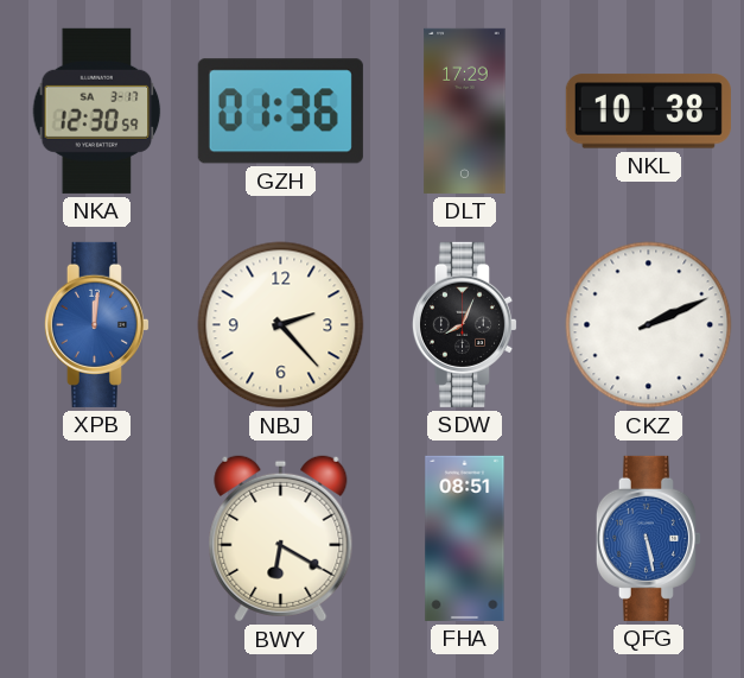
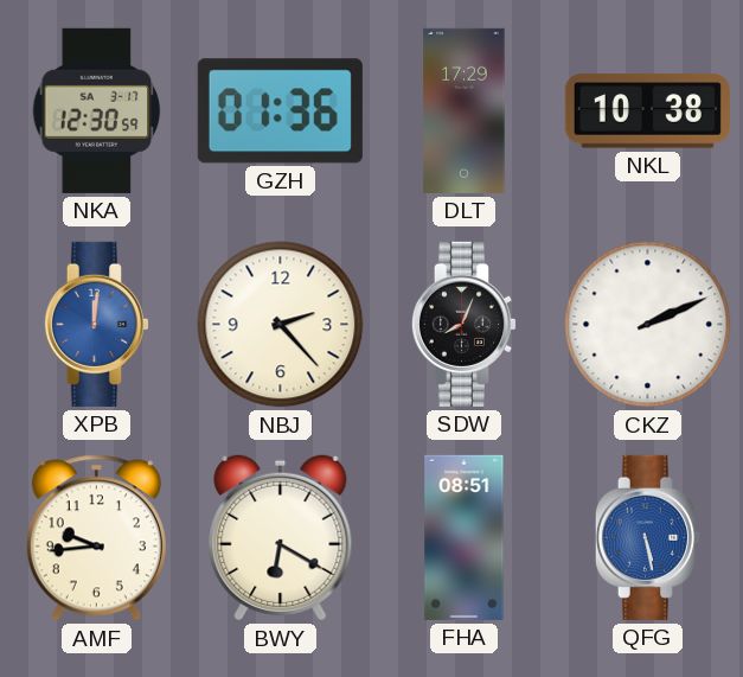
AMF: none -> 9:44 (96, 538)
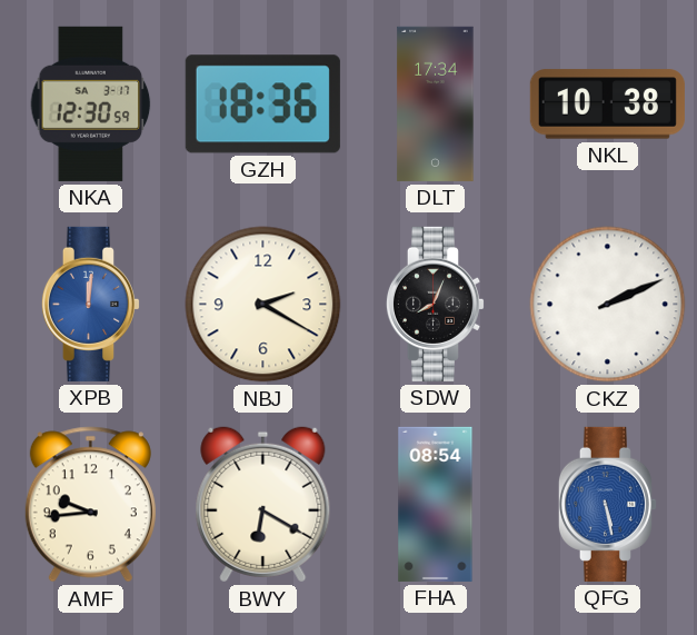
GZH: 01:36 -> 18:36 (262, 105)
DLT: 17:29 -> 17:34 (436, 103)
NBJ: 2:23 -> 2:20 (263, 305)
FHA: 08:51 -> 08:54 (436, 504)
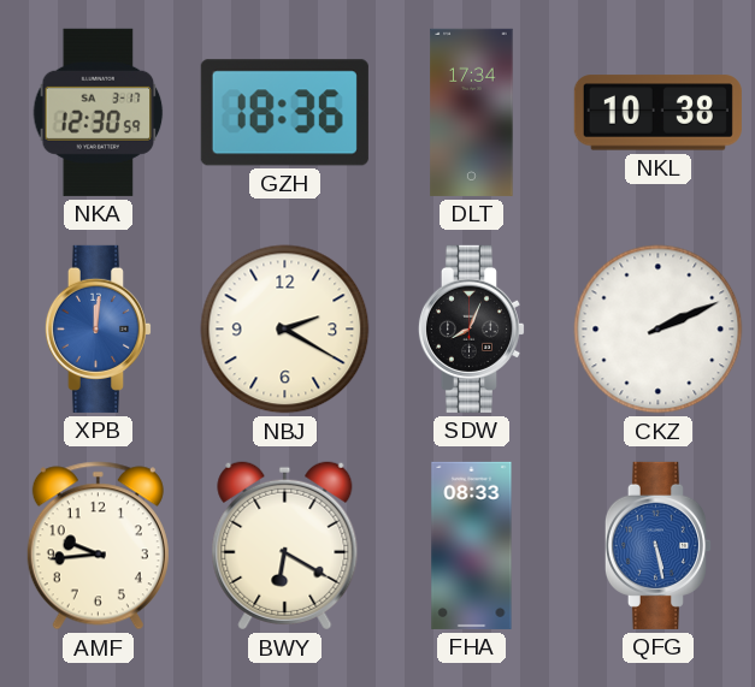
FHA: 08:54 -> 08:33 (472, 545)
